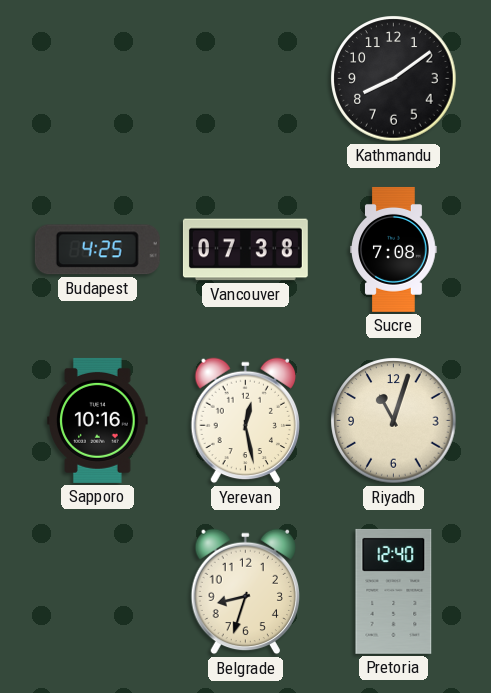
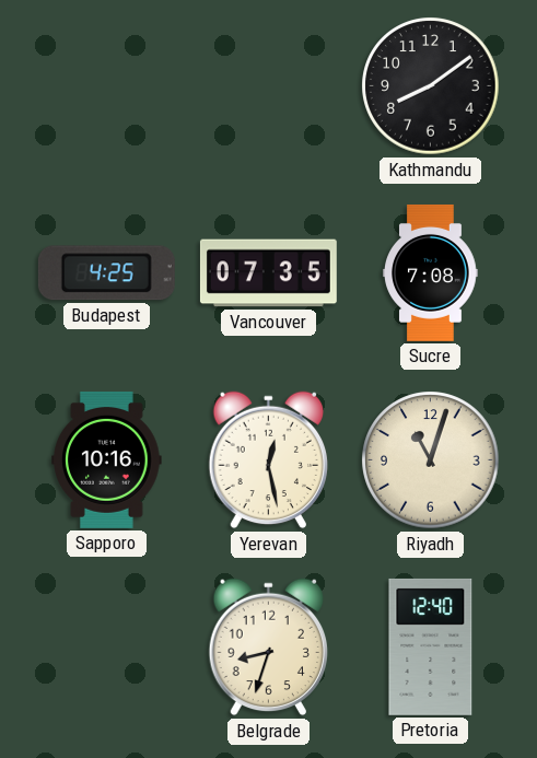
Vancouver: 07:38 -> 07:35 (268, 273)
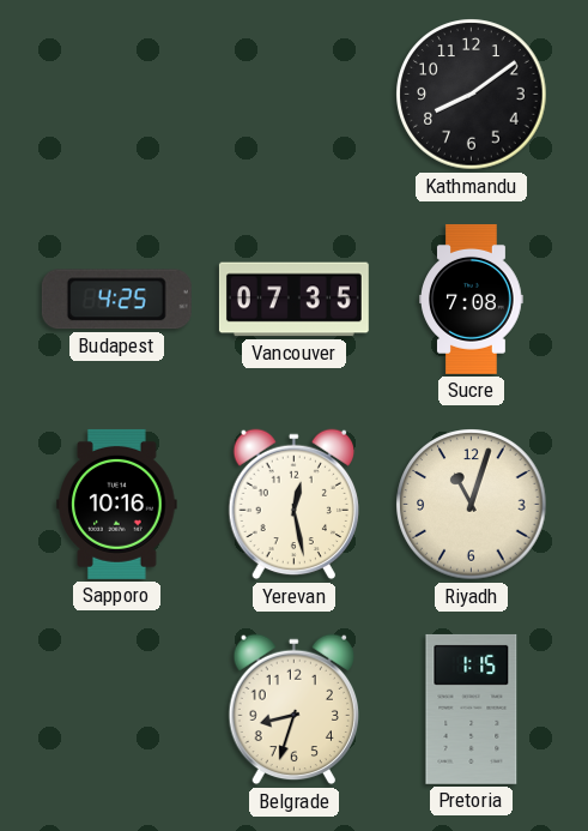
Pretoria: 12:40 -> 1:15 (472, 709)
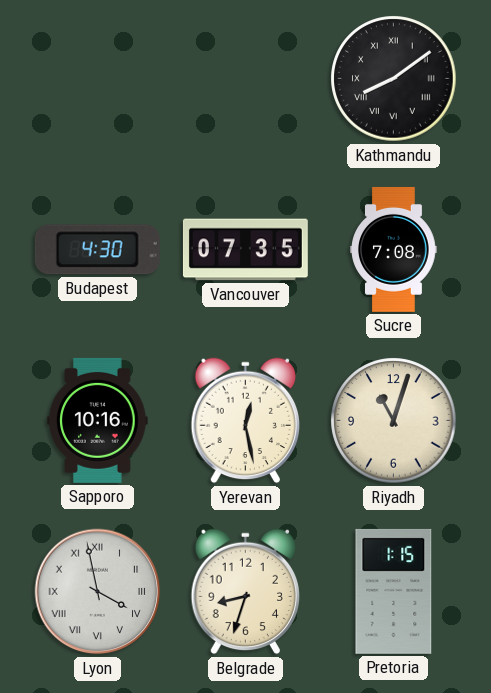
Kathmandu numerals: Arabic -> Roman (394, 79)
Budapest: 4:25 -> 4:30 (97, 250)
Lyon: none -> 3:58 (98, 592)
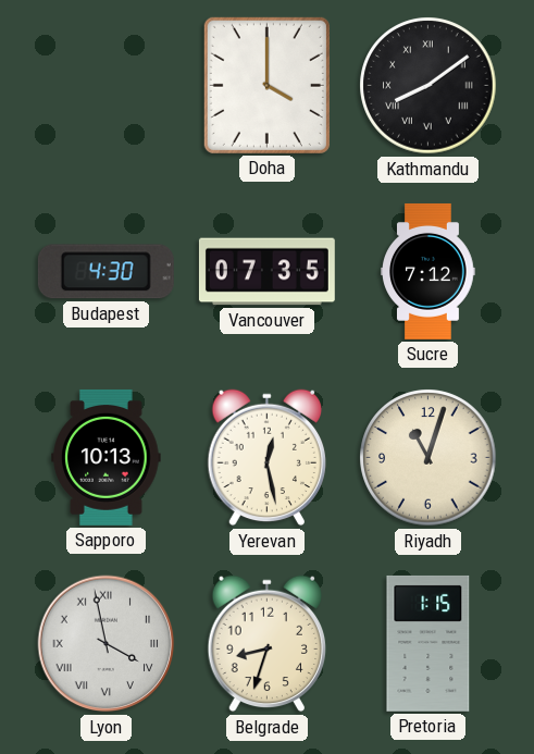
Doha: none -> 4:00 (266, 85)
Sucre: 7:08 -> 7:12 (429, 271)
Sapporo: 10:16 -> 10:13 (107, 457)
